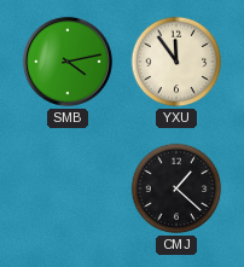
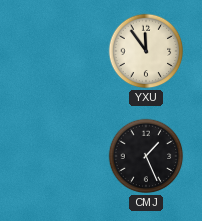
SMB: 4:13 -> none (68, 62)
CMJ: 1:22 -> 1:26 (146, 156)
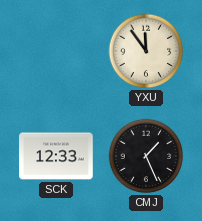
SCK: none -> 12:33 (56, 156)
